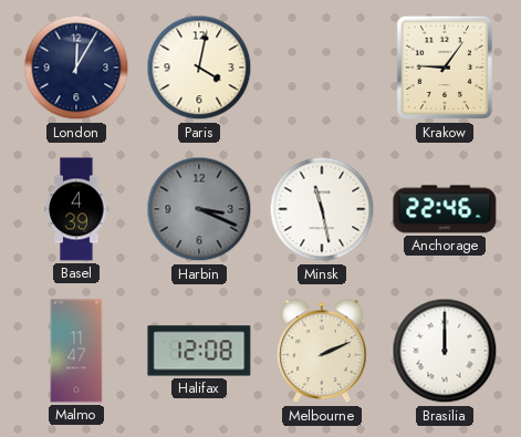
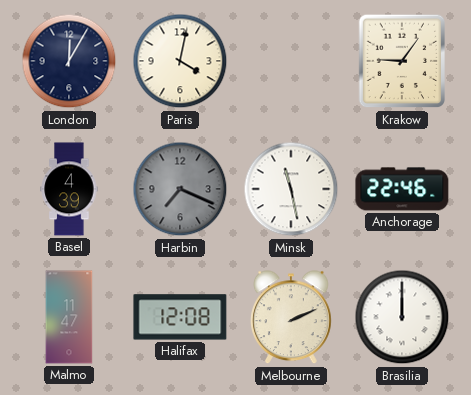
Harbin: 3:19 -> 7:19 (180, 189)
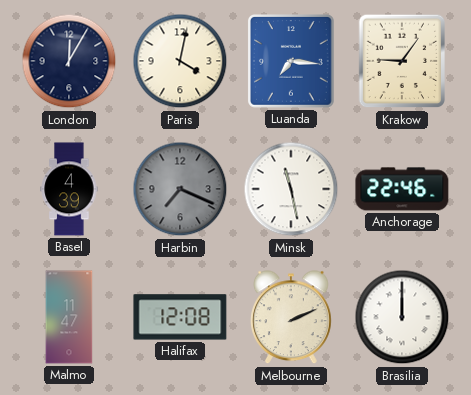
Luanda: none -> 7:16 (291, 62)
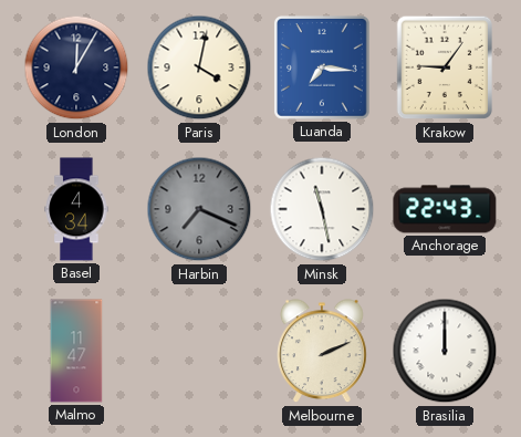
Basel: 4:39 -> 4:34 (76, 209)
Anchorage: 22:46 -> 22:43 (445, 209)
Halifax: 12:08 -> none (180, 317)
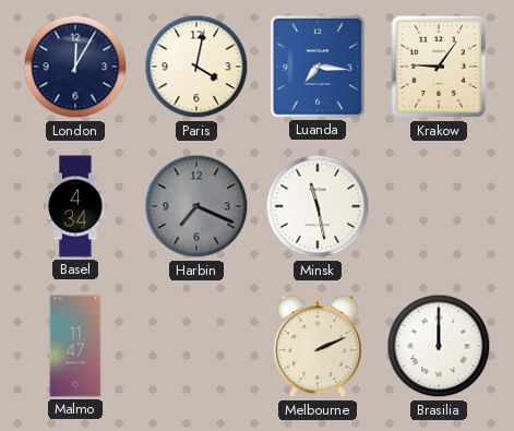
Anchorage: 22:43 -> none (445, 209)
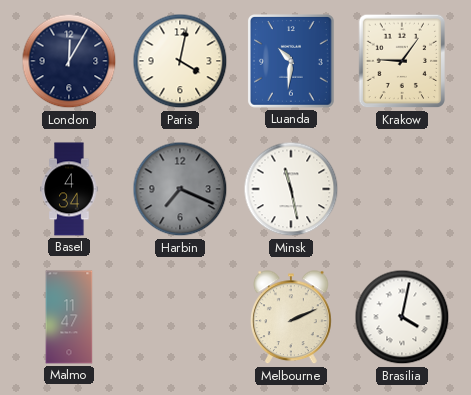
Luanda: 7:16 -> 10:31 (291, 62)
Brasilia: 12:00 -> 4:02 (402, 317)
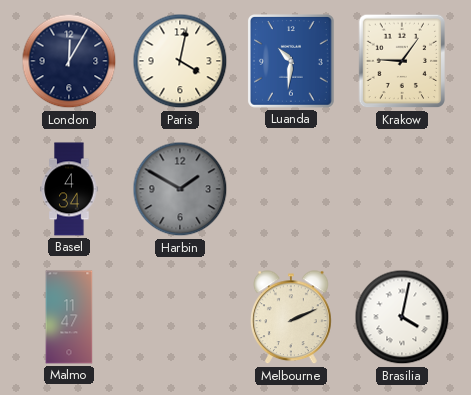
Harbin: 7:19 -> 1:50 (180, 189)
Minsk: 11:28 -> none (291, 189)
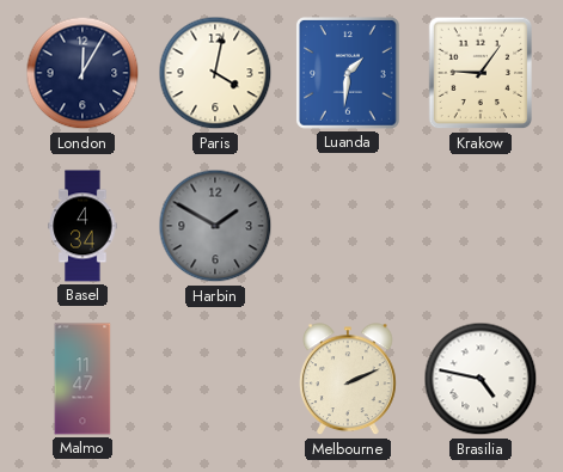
Luanda: 10:31 -> 1:31 (348, 74)
Brasilia: 4:02 -> 4:47 (481, 379)
